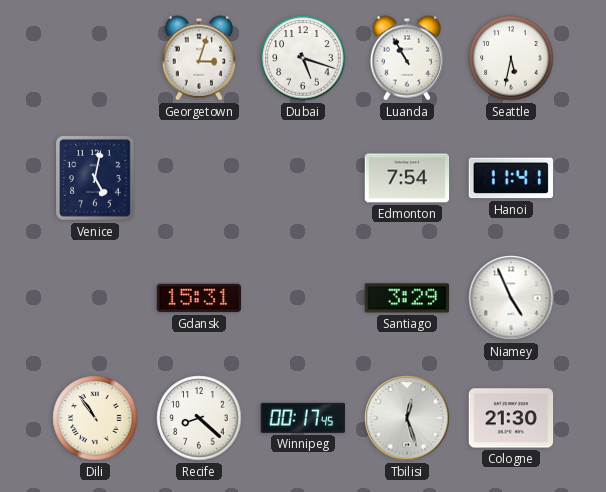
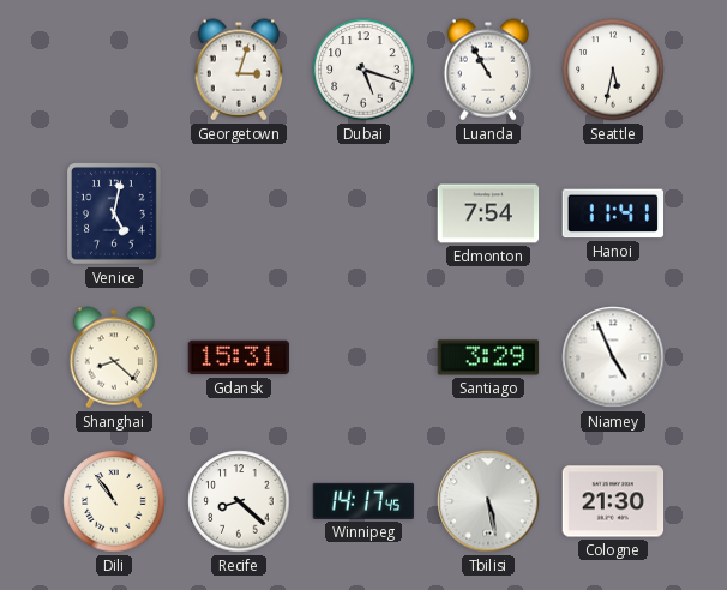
Shanghai: none -> 8:22 (114, 357)
Winnipeg: 00:17 -> 14:17 (363, 501)
Tbilisi: 12:27 -> 5:28 (488, 501)
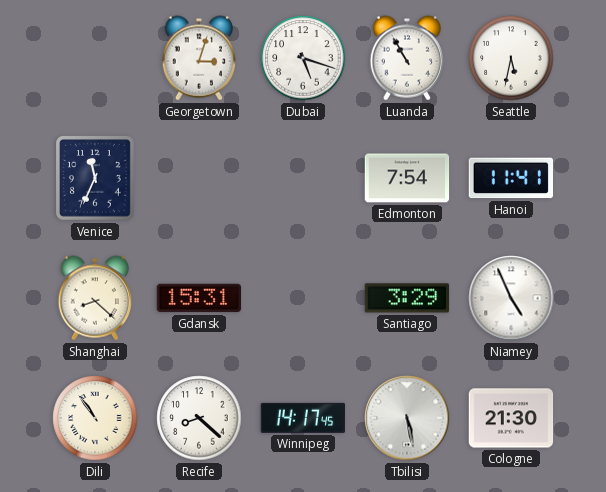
Venice: 5:02 -> 11:34 (96, 179)
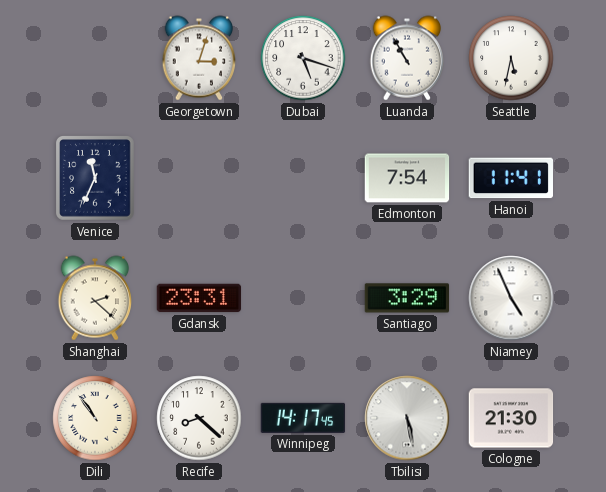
Shanghai: 8:22 -> 2:22 (95, 298)
Gdansk: 15:31 -> 23:31 (199, 298)
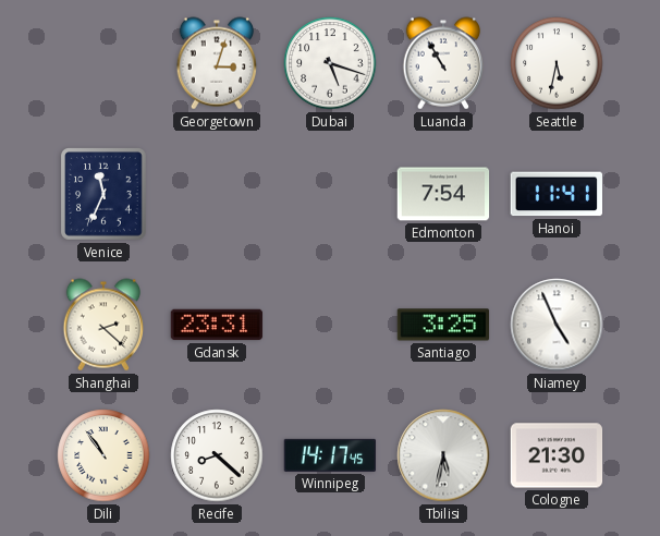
Santiago: 3:29 -> 3:25 (443, 325)
Tbilisi: 5:28 -> 5:32 (443, 455)
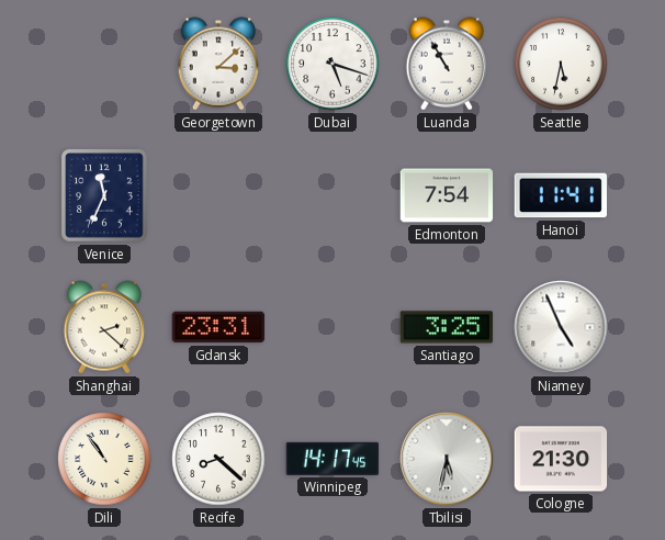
Georgetown: 3:03 -> 3:08 (218, 64)
